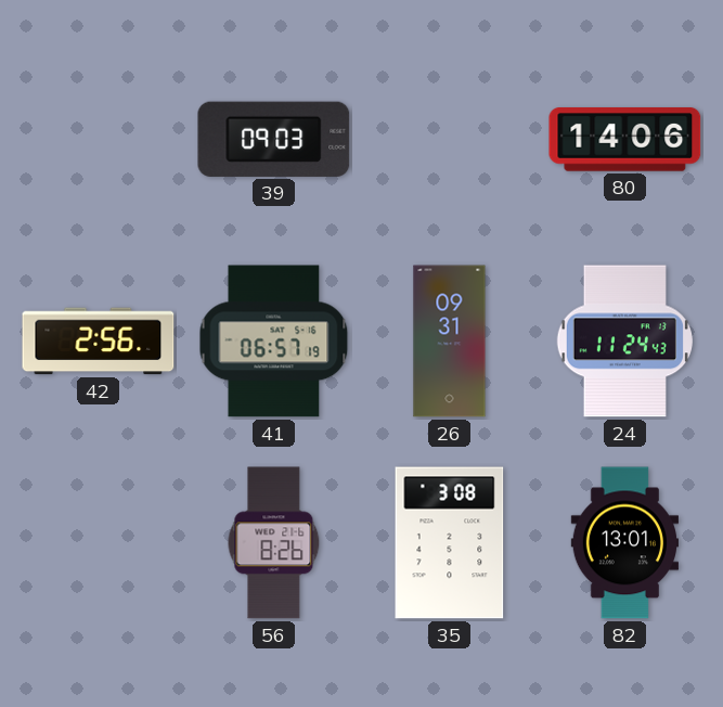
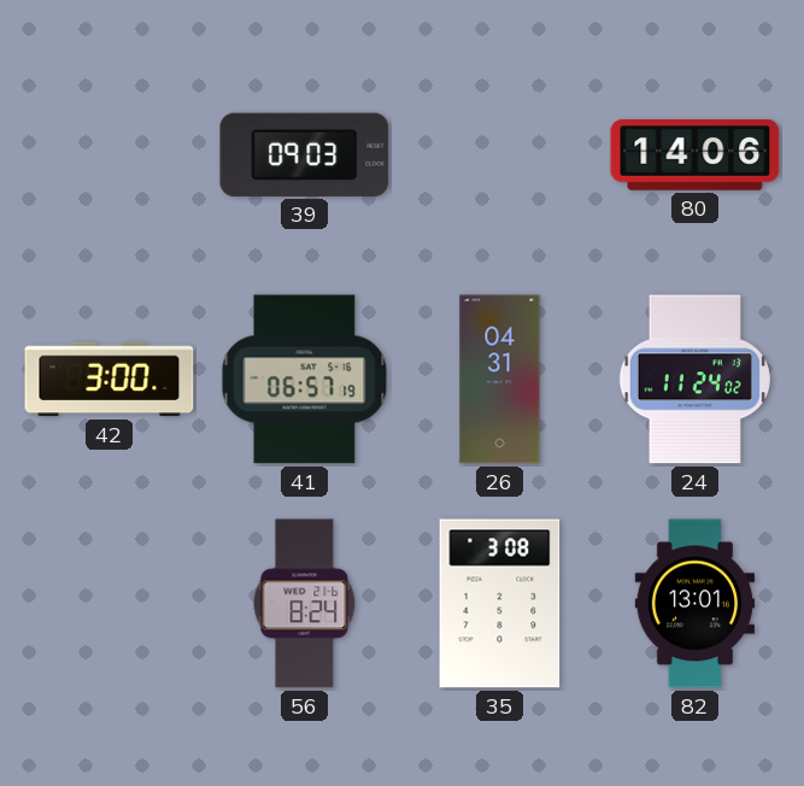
42: 2:56 -> 3:00 (110, 380)
26: 09:31 -> 04:31 (500, 380)
24: 11:24:43 -> 11:24:02 (694, 380)
56: 8:26 -> 8:24 (305, 604)
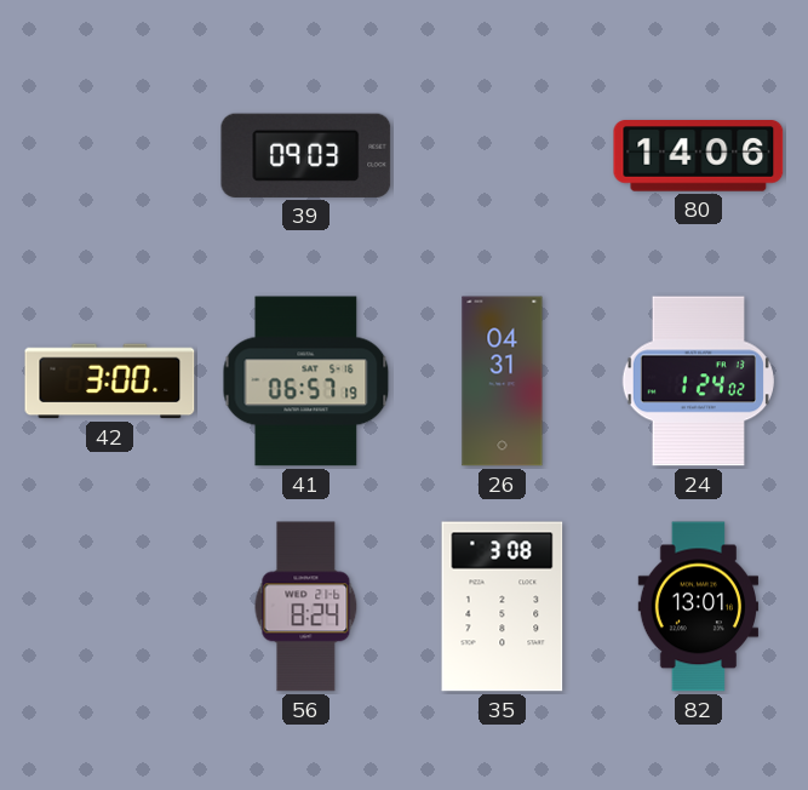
24: 11:24 -> 1:24 (698, 382)
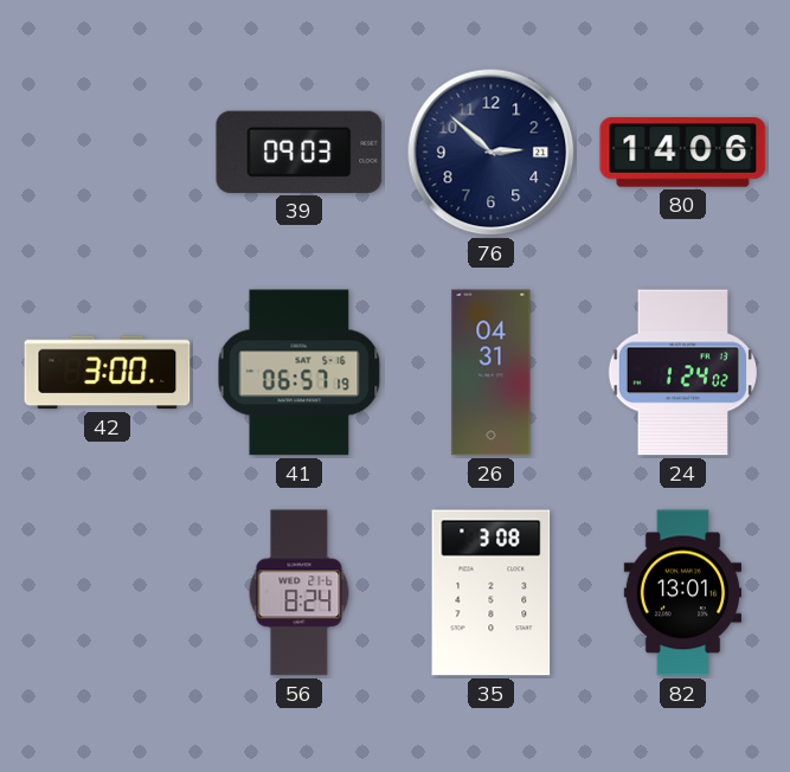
76: none -> 2:52 (492, 153)
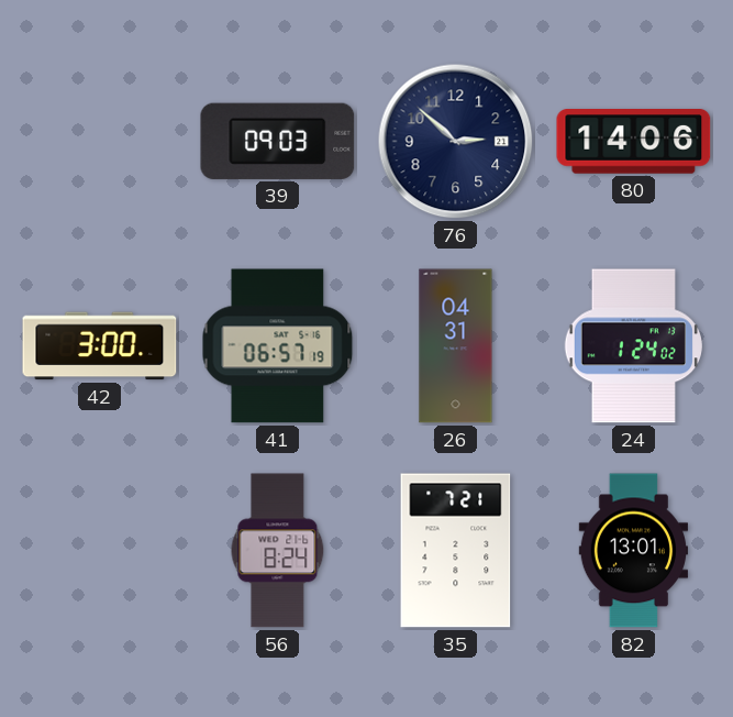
35: 3:08 -> 7:21 (456, 551)
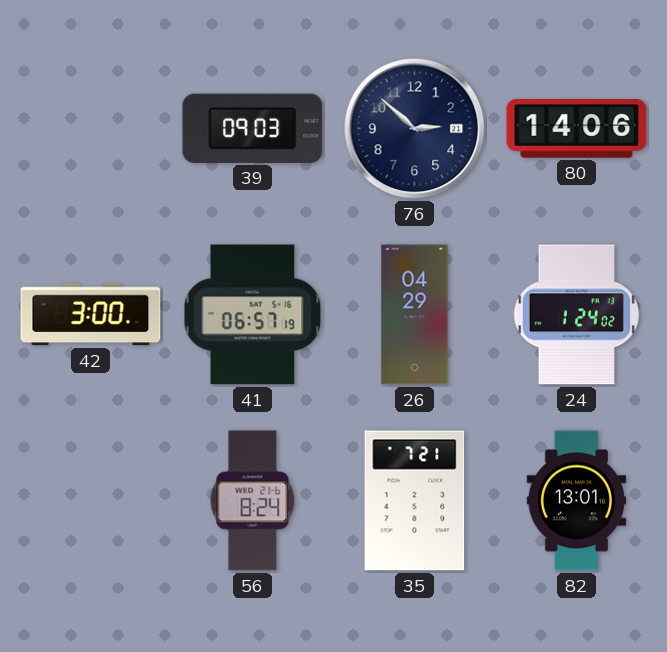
26: 04:31 -> 04:29 (415, 315)
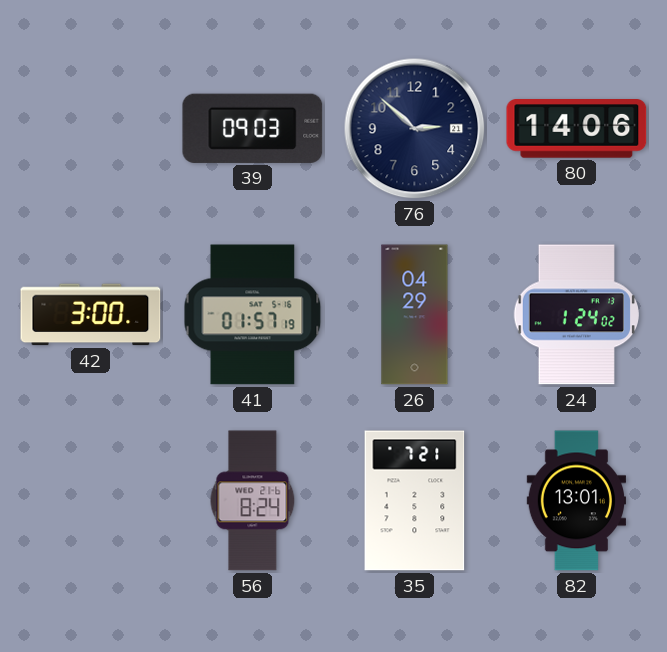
41: 06:57 -> 01:57 (253, 315)
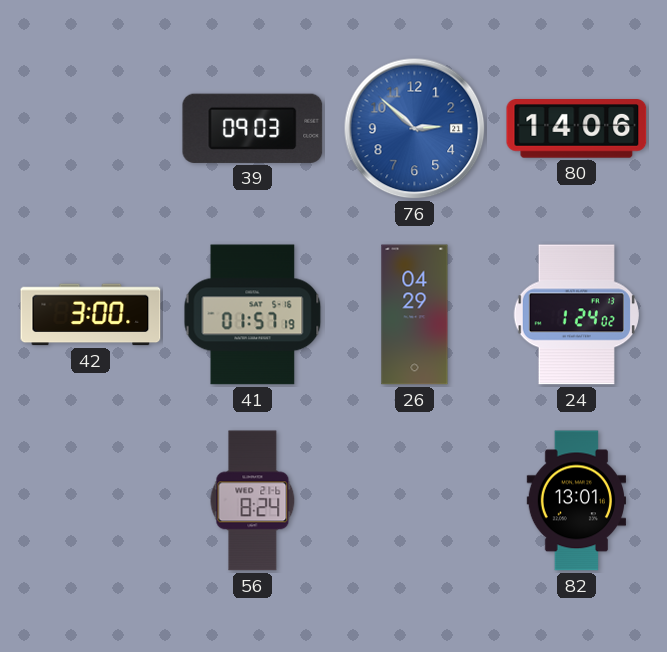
76 dial: navy -> blue (415, 129)
35: 7:21 -> none (415, 501)
